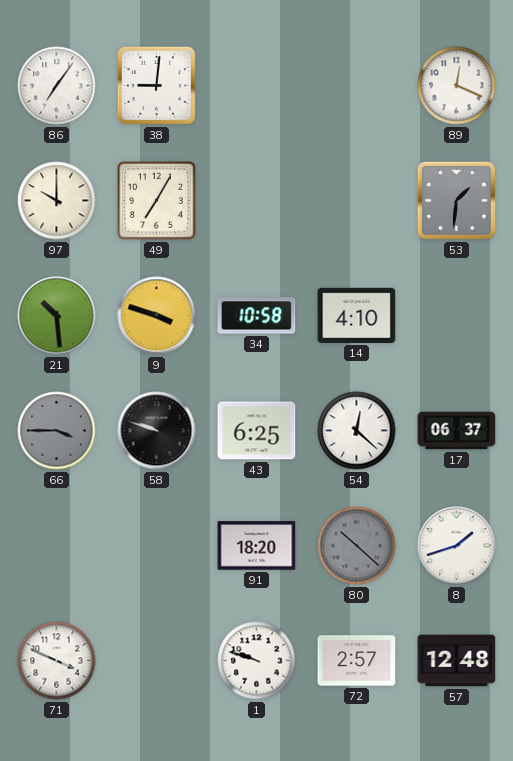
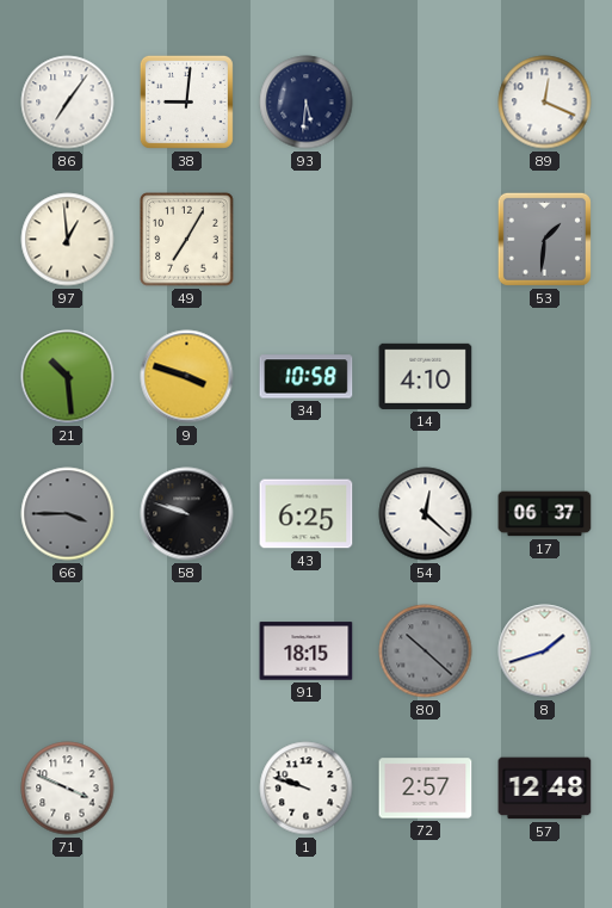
93: none -> 5:31 (307, 103)
97: 10:00 -> 12:59 (68, 240)
91: 18:20 -> 18:15 (307, 651)
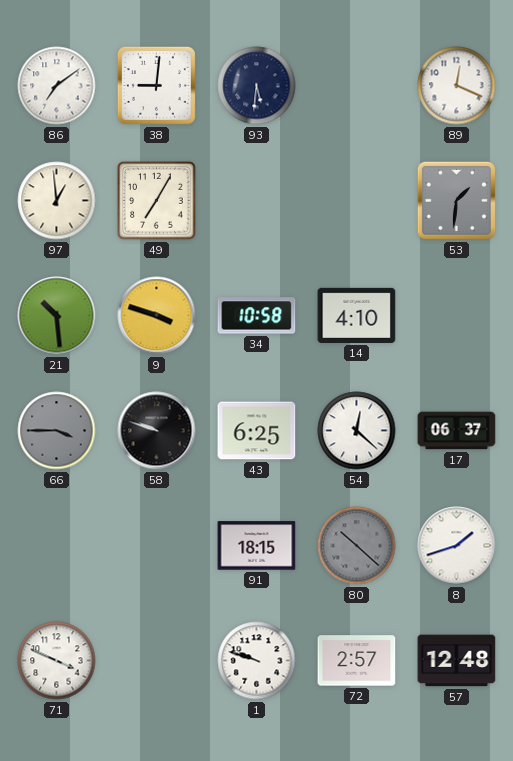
86: 7:06 -> 7:09 (57, 86)
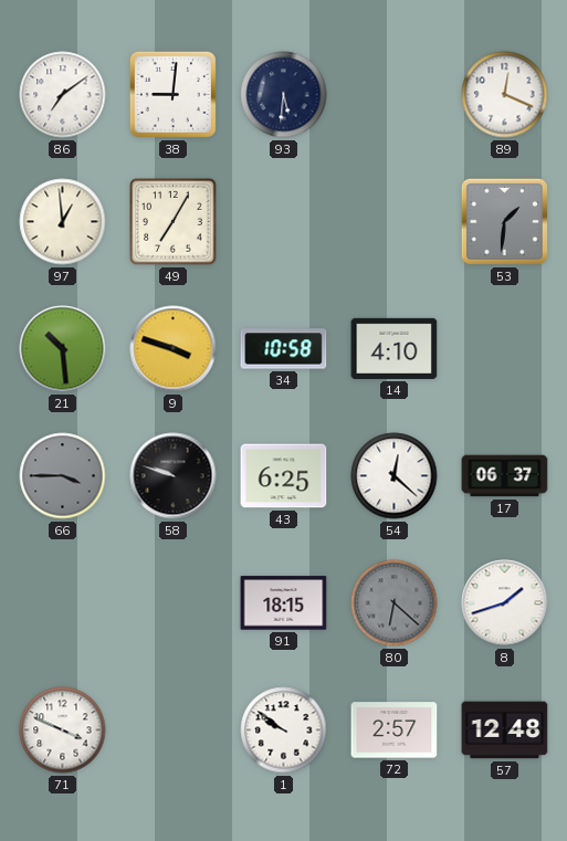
80: 10:22 -> 6:22 (395, 603)
1: 9:48 -> 9:51 (284, 730)
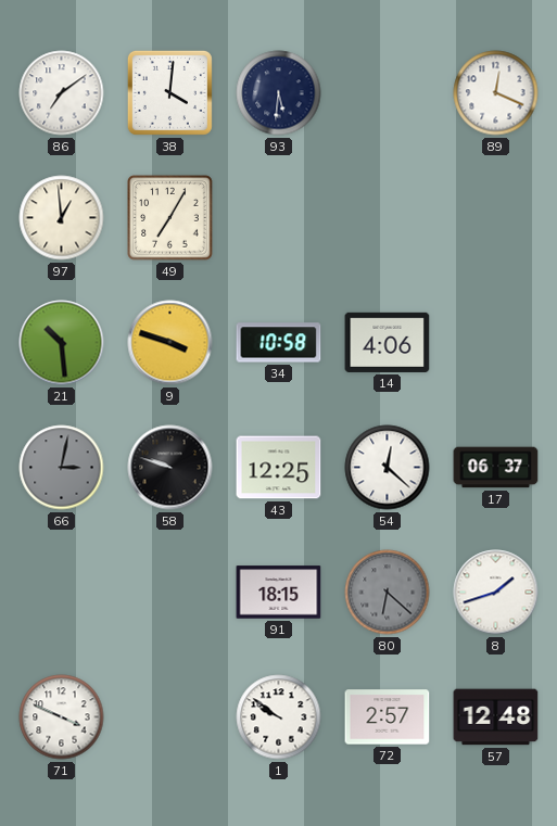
38: 9:01 -> 4:01 (169, 92)
53: 1:31 -> none (504, 221)
14: 4:10 -> 4:06 (388, 342)
66: 3:45 -> 3:02 (62, 468)
43: 6:25 -> 12:25 (279, 468)
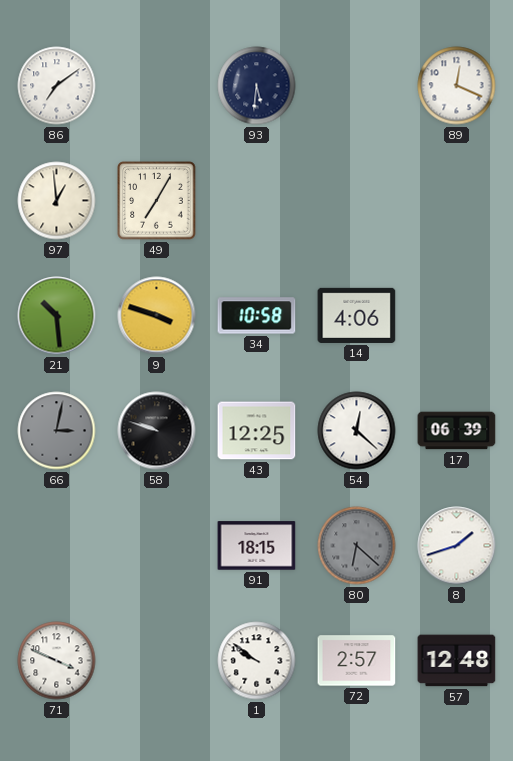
38: 4:01 -> none (169, 92)
17: 06:37 -> 06:39 (457, 431)
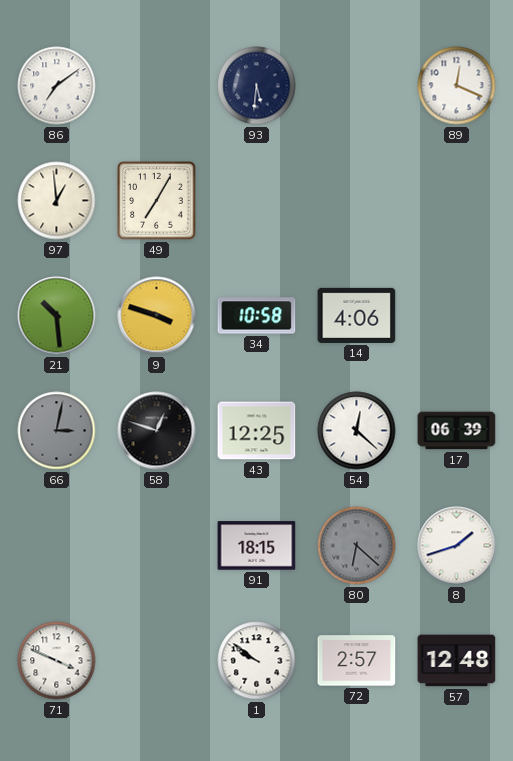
58: 9:48 -> 12:48 (157, 431)
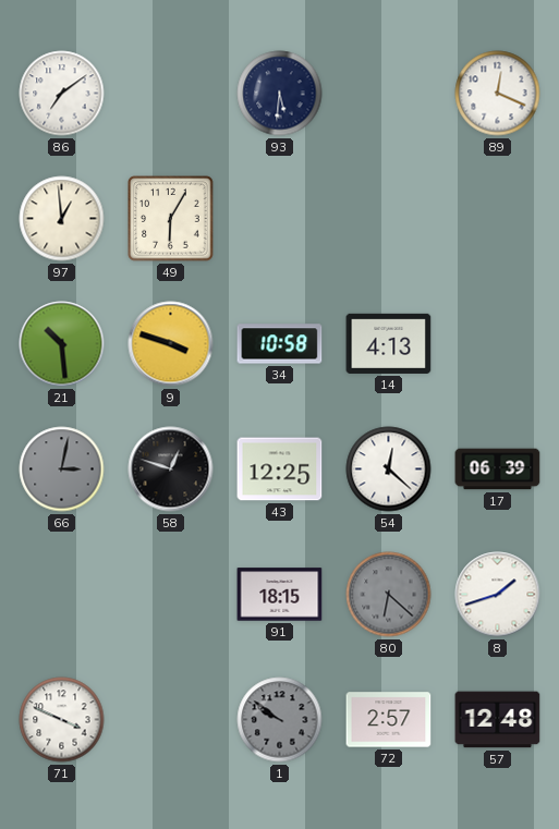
49: 7:05 -> 6:05 (171, 219)
14: 4:06 -> 4:13 (389, 343)
1 dial: white -> grey (280, 720)
